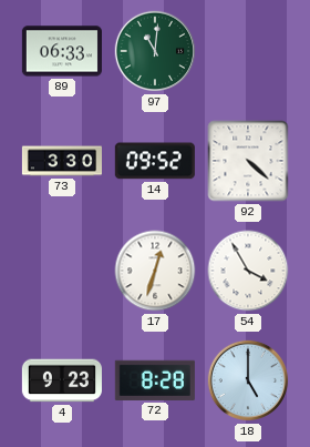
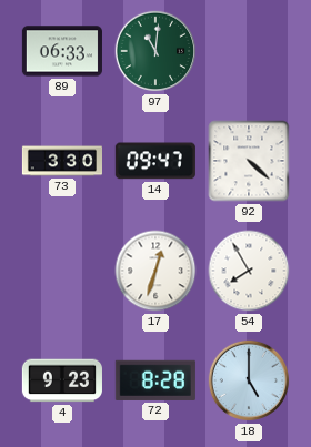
14: 09:52 -> 09:47 (155, 161)
54: 3:55 -> 7:55 (249, 271)
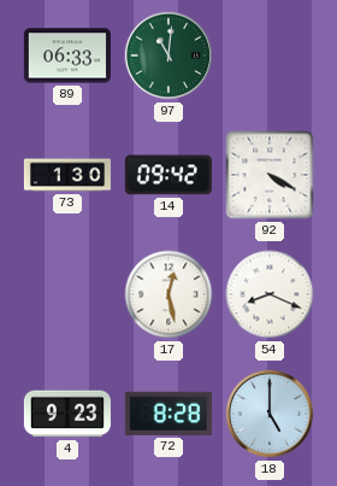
73: 3:30 -> 1:30 (66, 175)
14: 09:47 -> 09:42 (168, 175)
92: 4:22 -> 4:20 (270, 175)
17: 12:33 -> 12:28 (168, 294)
54: 7:55 -> 8:19 (270, 294)
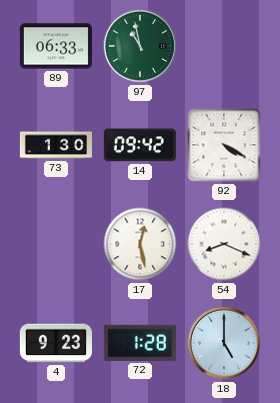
97: 11:01 -> 10:58 (140, 46)
72: 8:28 -> 1:28 (140, 343)
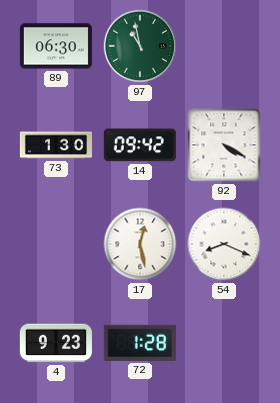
89: 06:33 -> 06:30 (56, 46)
18: 5:00 -> none (224, 343)
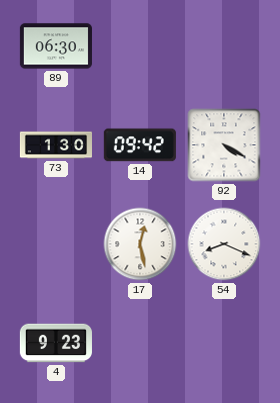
97: 10:58 -> none (140, 46)
72: 1:28 -> none (140, 343)
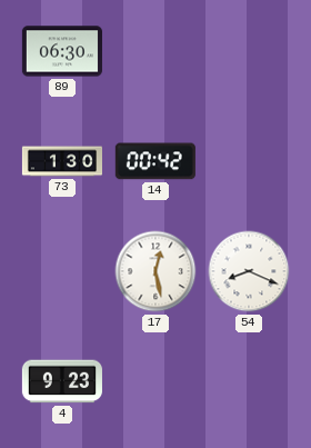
14: 09:42 -> 00:42 (155, 161)
92: 4:20 -> none (224, 145)
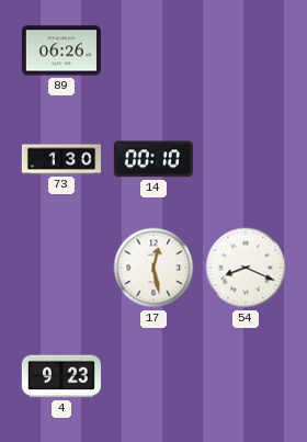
89: 06:30 -> 06:26 (61, 50)
14: 00:42 -> 00:10 (153, 159)
